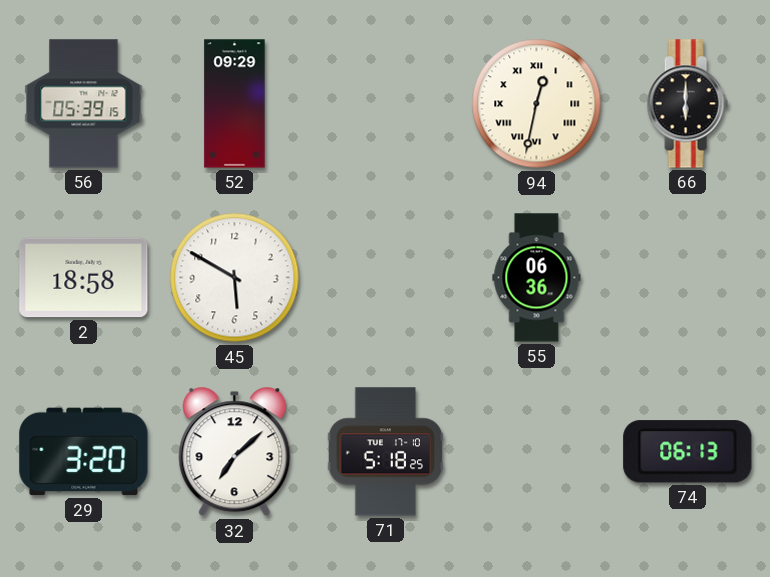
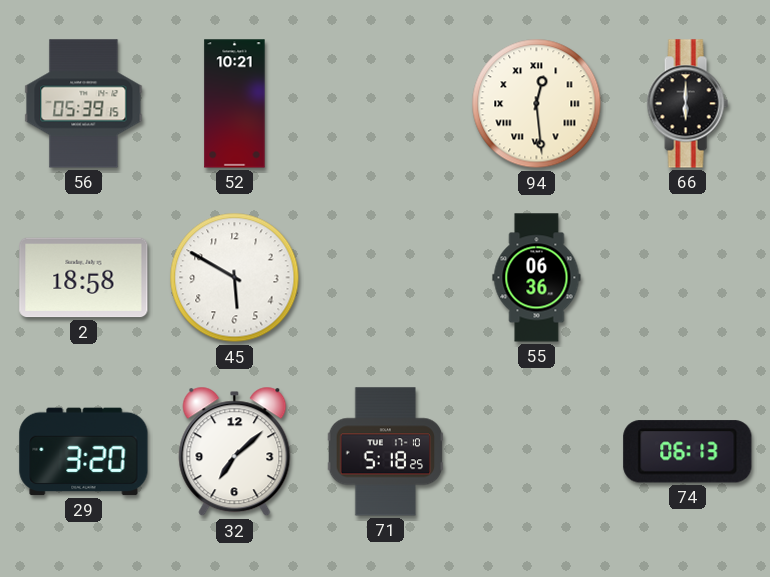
52: 09:29 -> 10:21 (235, 104)
94: 12:32 -> 12:29 (537, 104)
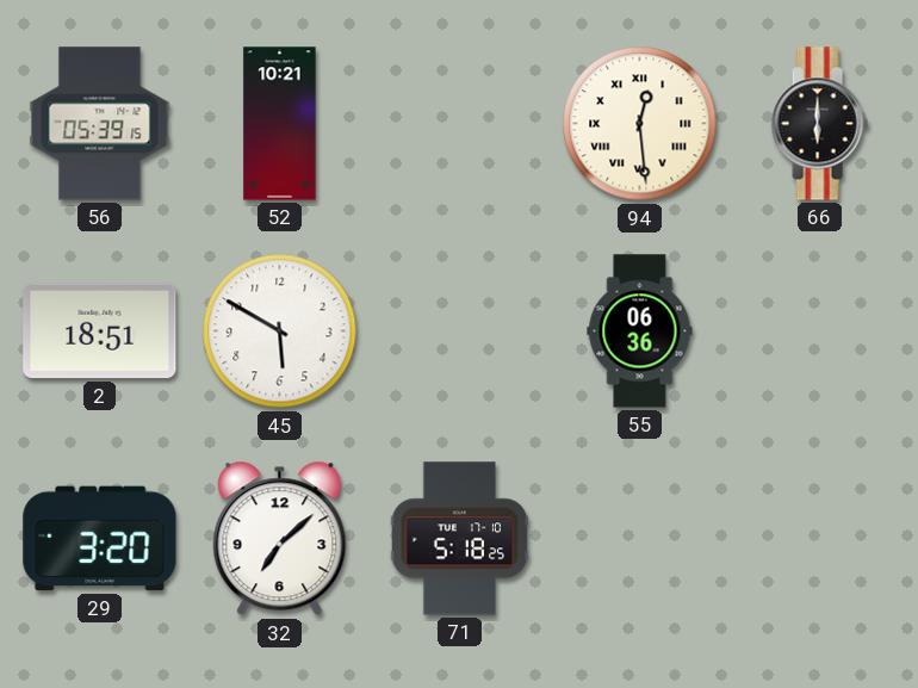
2: 18:58 -> 18:51 (100, 331)
74: 06:13 -> none (688, 452)
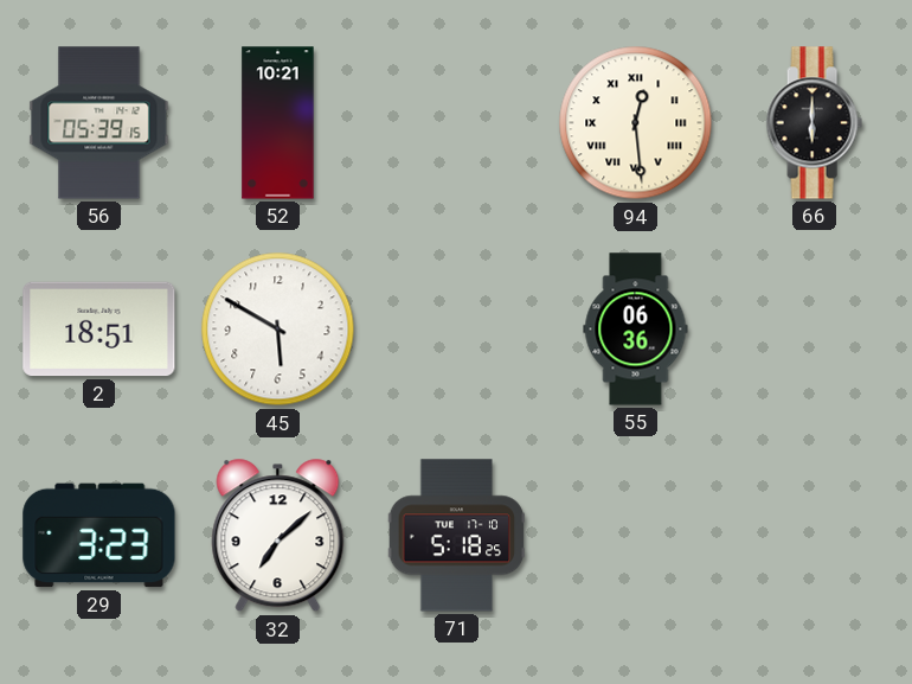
29: 3:20 -> 3:23 (99, 536)
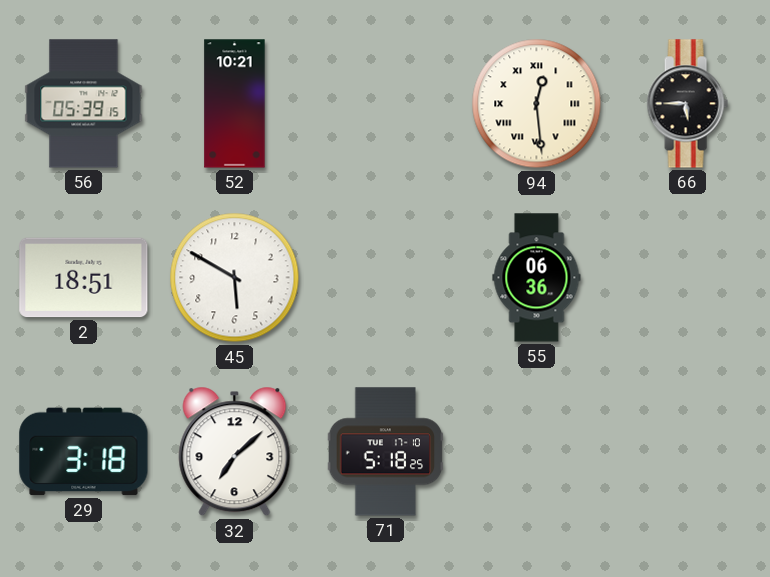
66: 6:00 -> 5:45 (687, 104)
29: 3:23 -> 3:18 (84, 452)
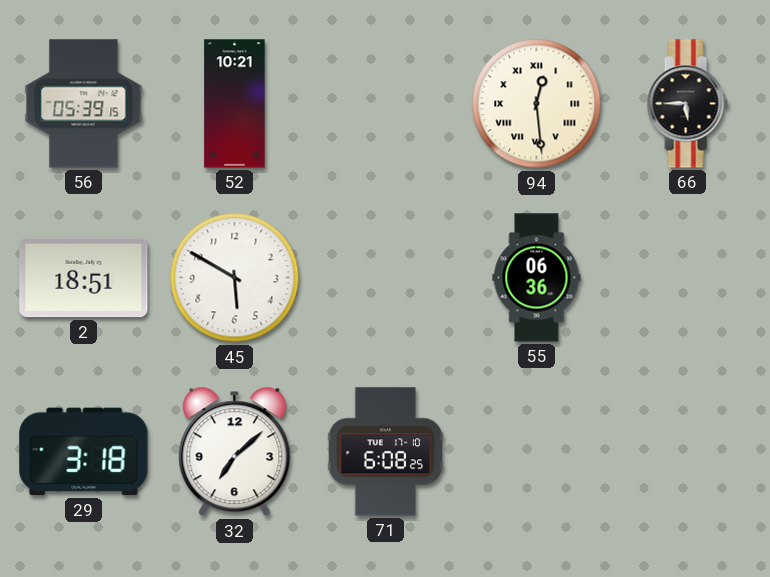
71: 5:18 -> 6:08 (386, 452)
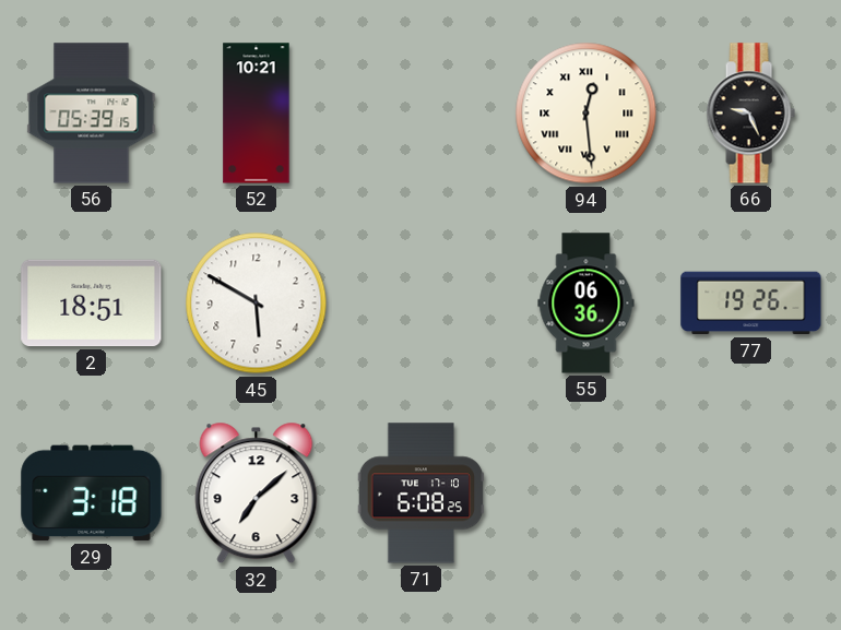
66: 5:45 -> 9:26 (750, 114)
77: none -> 19:26 (751, 304)
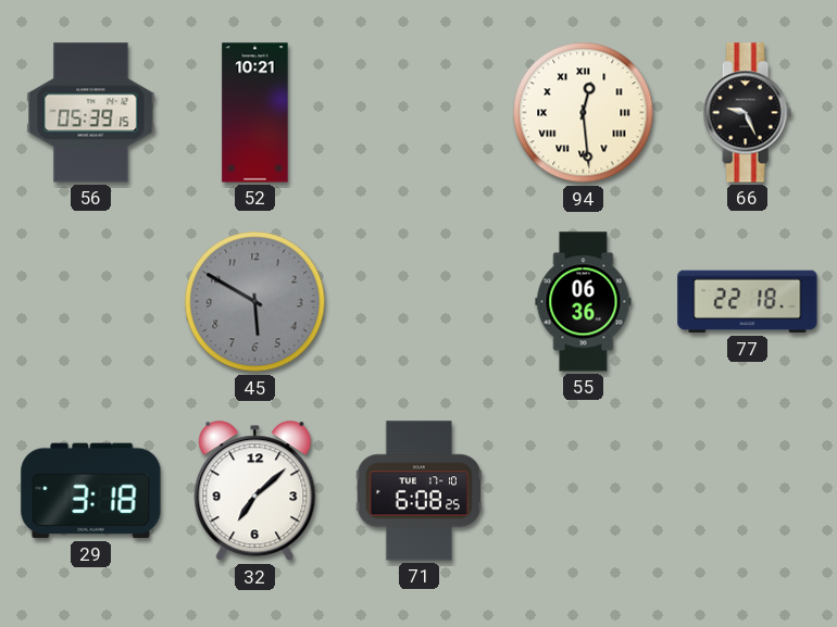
2: 18:51 -> none (92, 304)
45 dial: white -> grey (255, 302)
77: 19:26 -> 22:18 (748, 302)
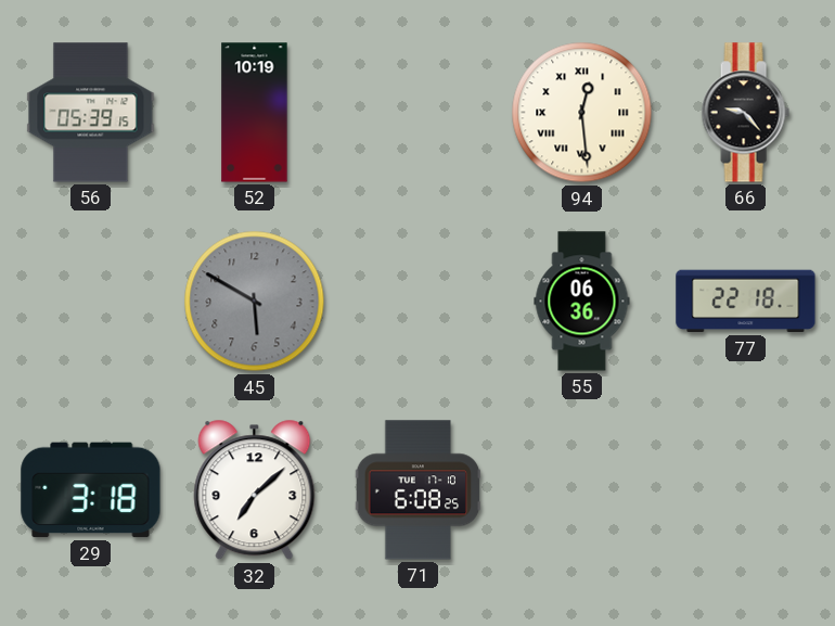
52: 10:21 -> 10:19 (255, 113)
66: 9:26 -> 9:23 (745, 113)
